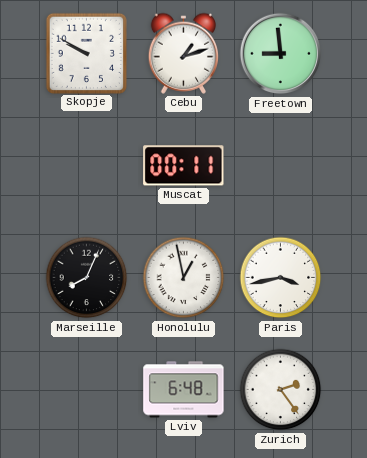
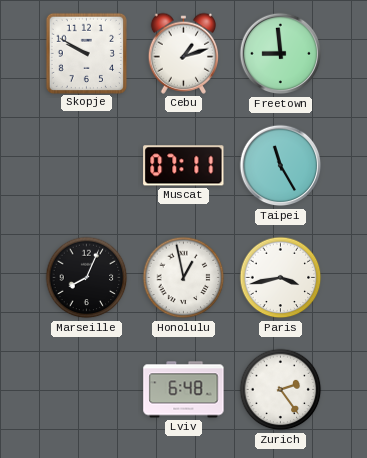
Muscat: 00:11 -> 07:11 (184, 166)
Taipei: none -> 11:25 (281, 166)
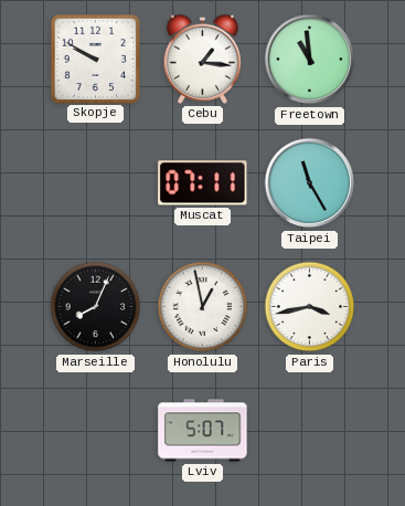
Cebu: 1:12 -> 1:16 (202, 59)
Freetown: 8:59 -> 10:59 (310, 60)
Lviv: 6:48 -> 5:07 (203, 431)
Zurich: 2:24 -> none (281, 390)
